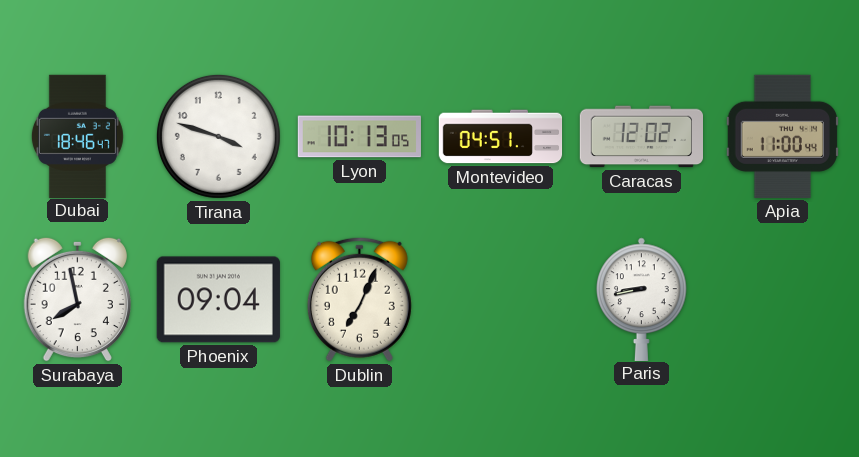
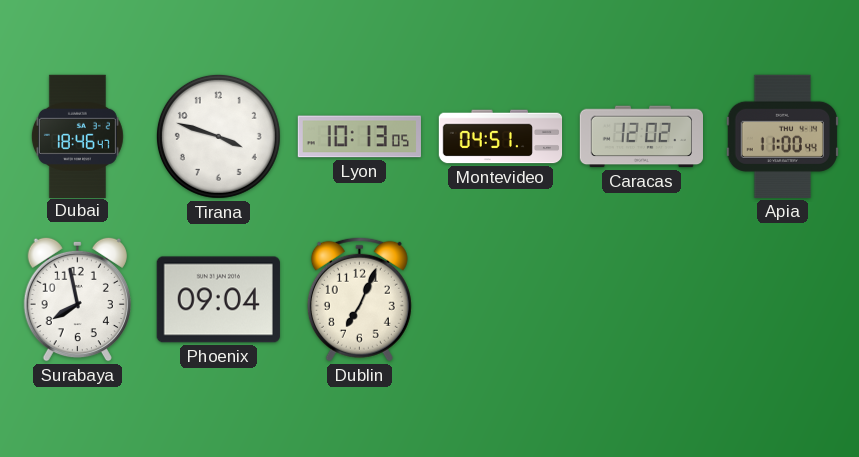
Paris: 8:43 -> none (642, 299)
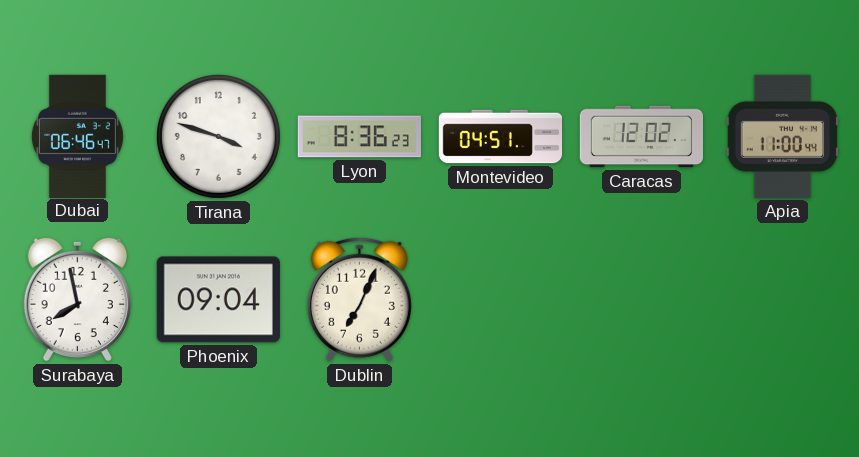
Dubai: 18:46 -> 06:46 (77, 136)
Lyon: 10:13 -> 8:36 (359, 137)
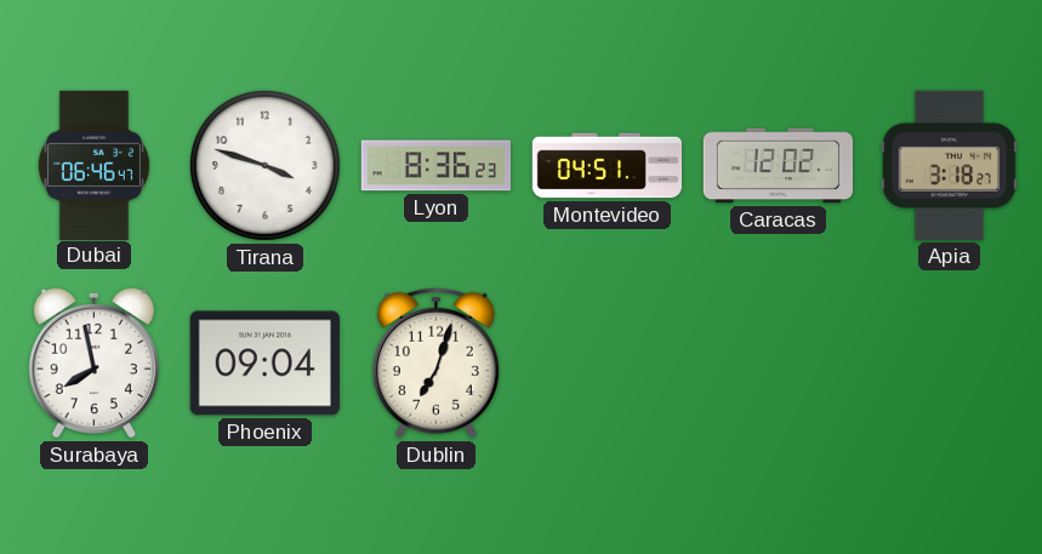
Apia: 11:00 -> 3:18 (949, 165)
Dublin: 7:04 -> 7:03 (435, 362)
